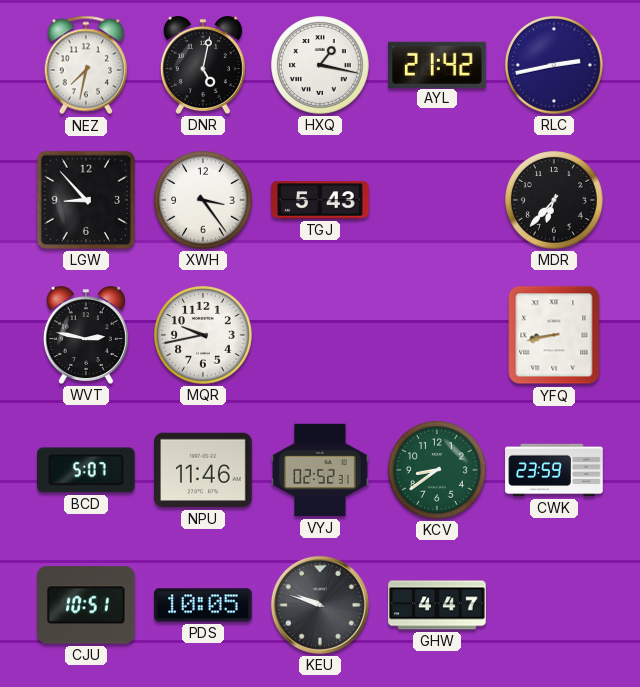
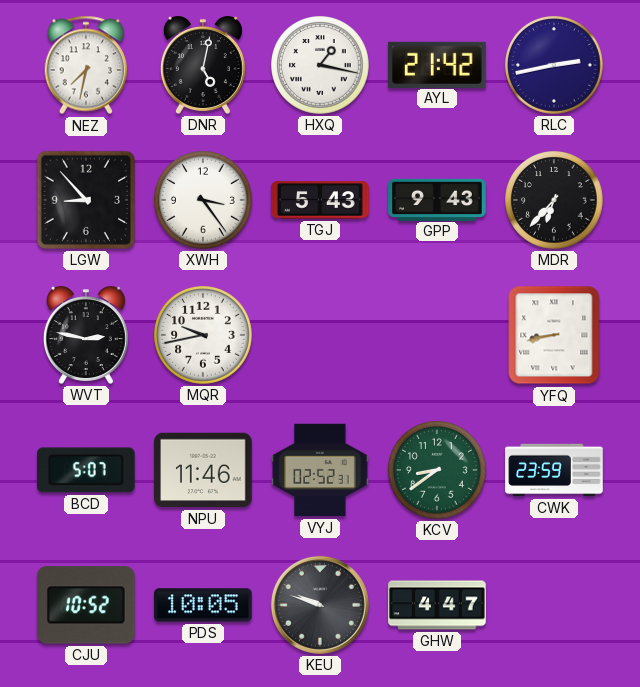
GPP: none -> 9:43 (437, 199)
CJU: 10:51 -> 10:52 (86, 605)
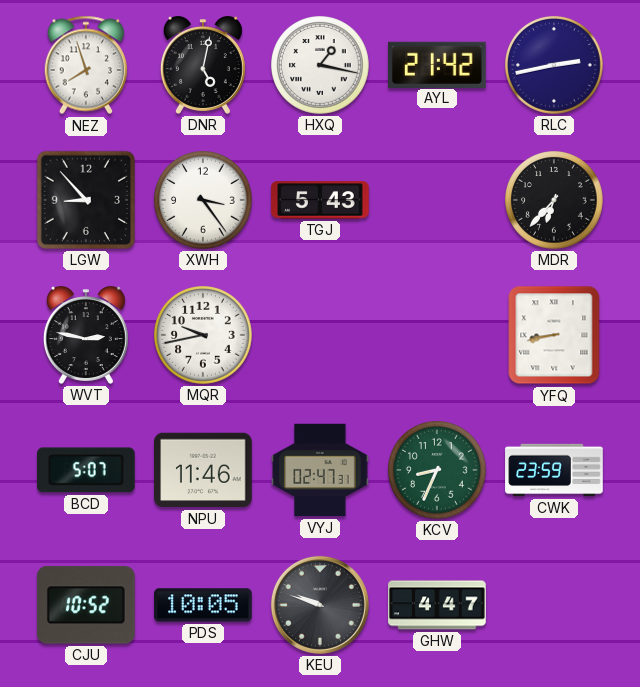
NEZ: 7:32 -> 7:57 (86, 65)
GPP: 9:43 -> none (437, 199)
VYJ: 02:52 -> 02:47 (320, 470)
KCV: 8:39 -> 8:34 (438, 471)
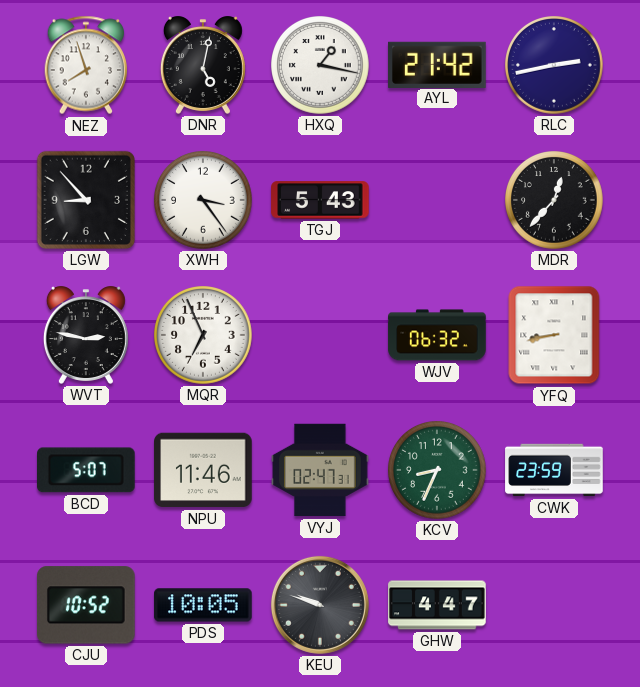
MDR: 6:37 -> 12:37 (555, 201)
MQR: 9:43 -> 6:56 (204, 336)
WJV: none -> 06:32 (437, 335)
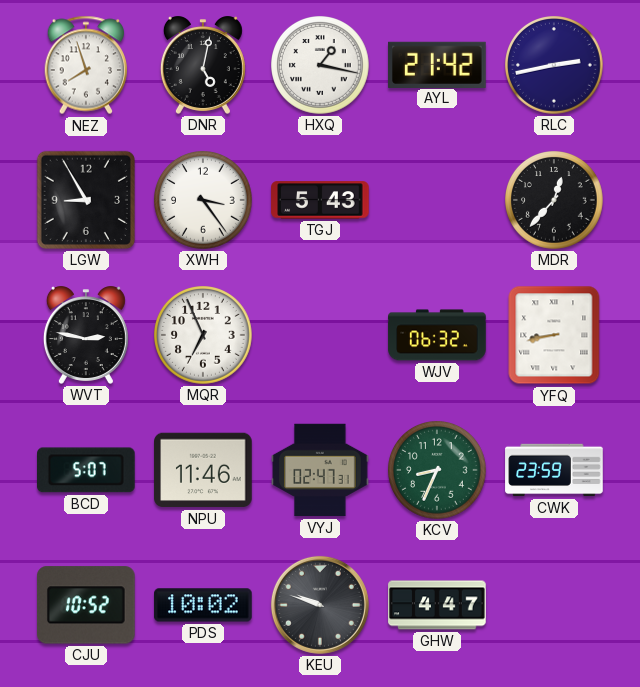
LGW: 8:53 -> 8:55 (86, 200)
PDS: 10:05 -> 10:02 (203, 605)
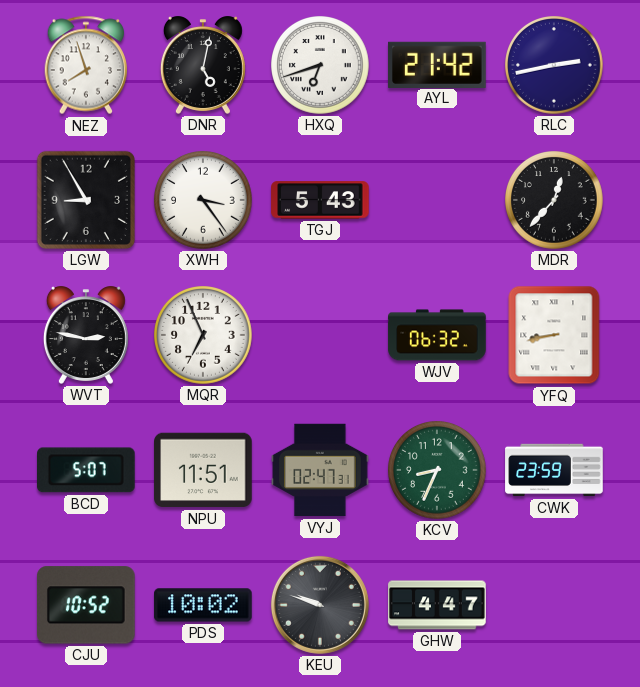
HXQ: 1:17 -> 6:42 (321, 66)
NPU: 11:46 -> 11:51 (203, 470)
